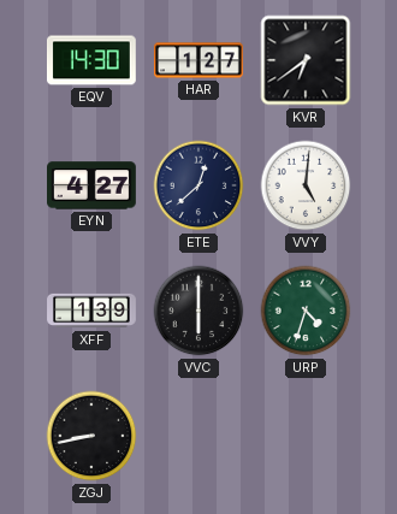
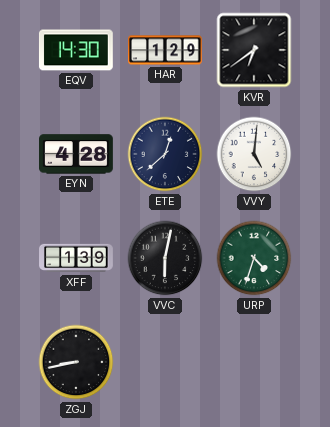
HAR: 1:27 -> 1:29 (166, 50)
EYN: 4:27 -> 4:28 (77, 154)
VVC: 6:00 -> 6:02 (165, 258)
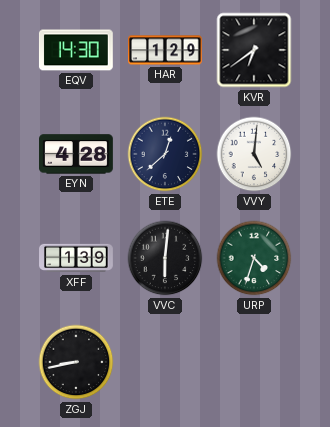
VVC: 6:02 -> 6:01 (165, 258)
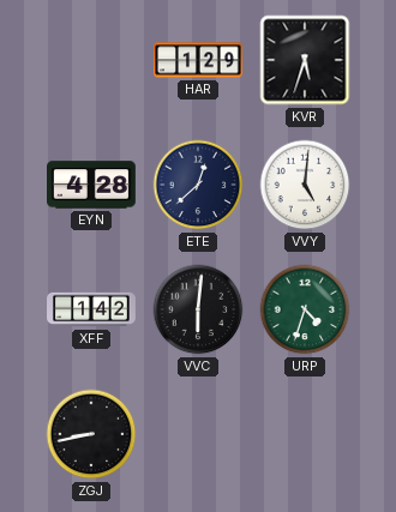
EQV: 14:30 -> none (76, 50)
KVR: 6:39 -> 5:33 (305, 60)
XFF: 1:39 -> 1:42 (91, 309)
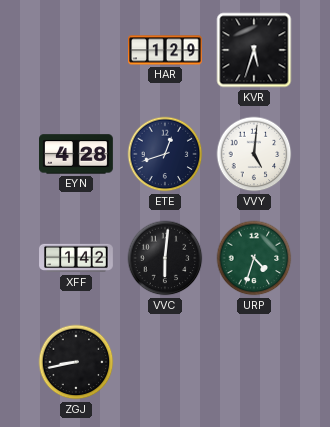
ETE: 12:38 -> 12:42 (165, 154)
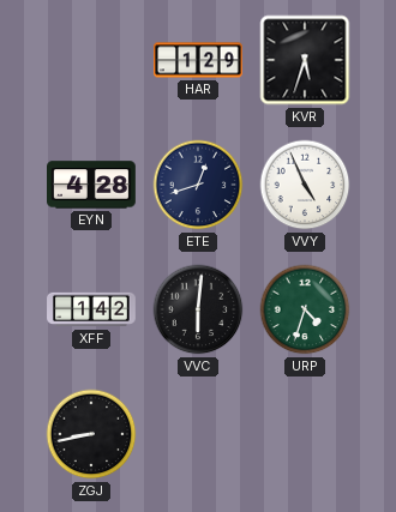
VVY: 5:01 -> 4:56 (305, 185)
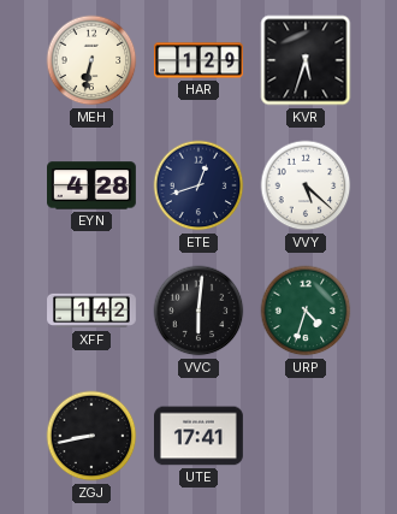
MEH: none -> 6:32 (91, 60)
VVY: 4:56 -> 5:22 (306, 185)
UTE: none -> 17:41 (200, 436)
